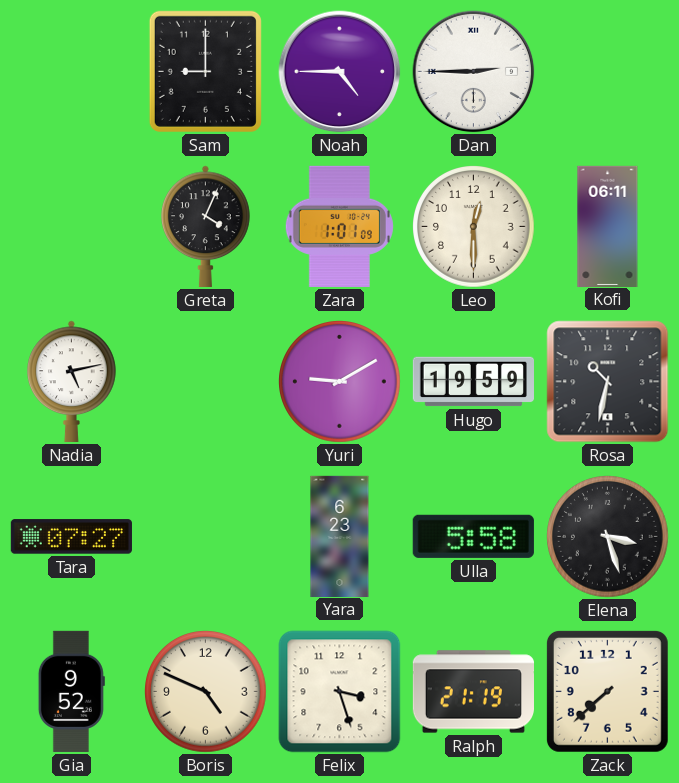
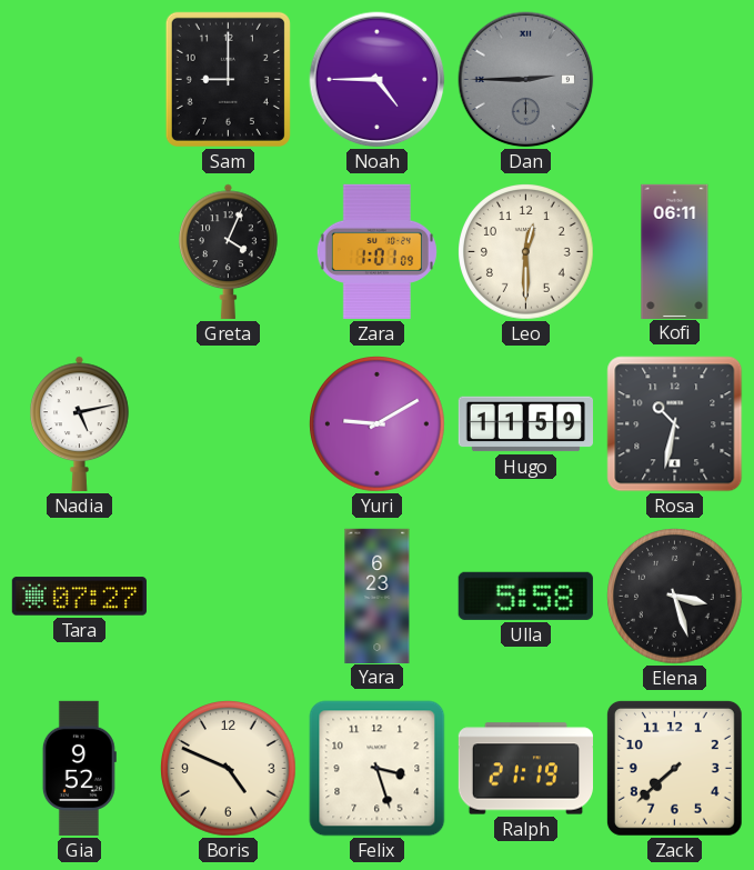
Dan dial: white -> grey (526, 80)
Hugo: 19:59 -> 11:59 (525, 424)
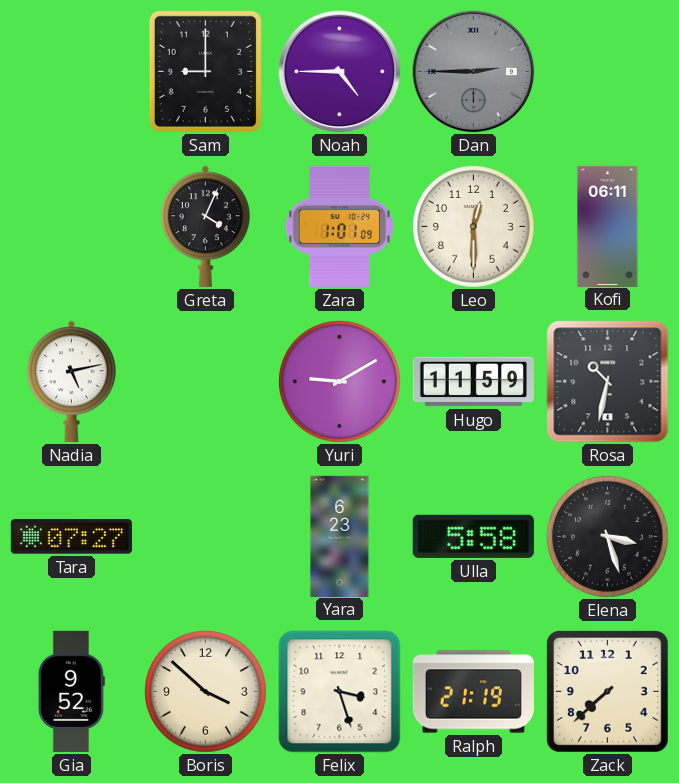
Boris: 4:49 -> 3:52 (206, 692)
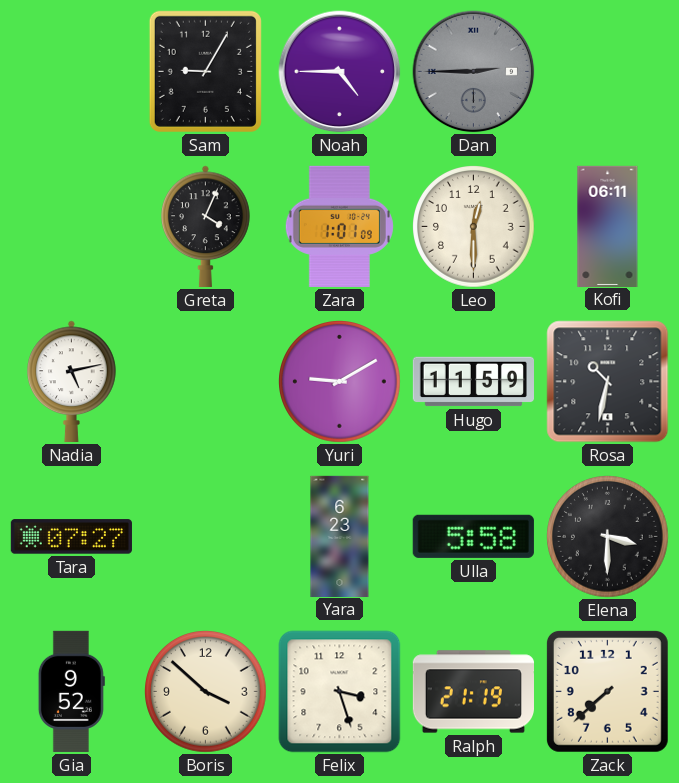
Sam: 9:00 -> 9:05 (205, 71)
Elena: 3:27 -> 3:30 (608, 537)
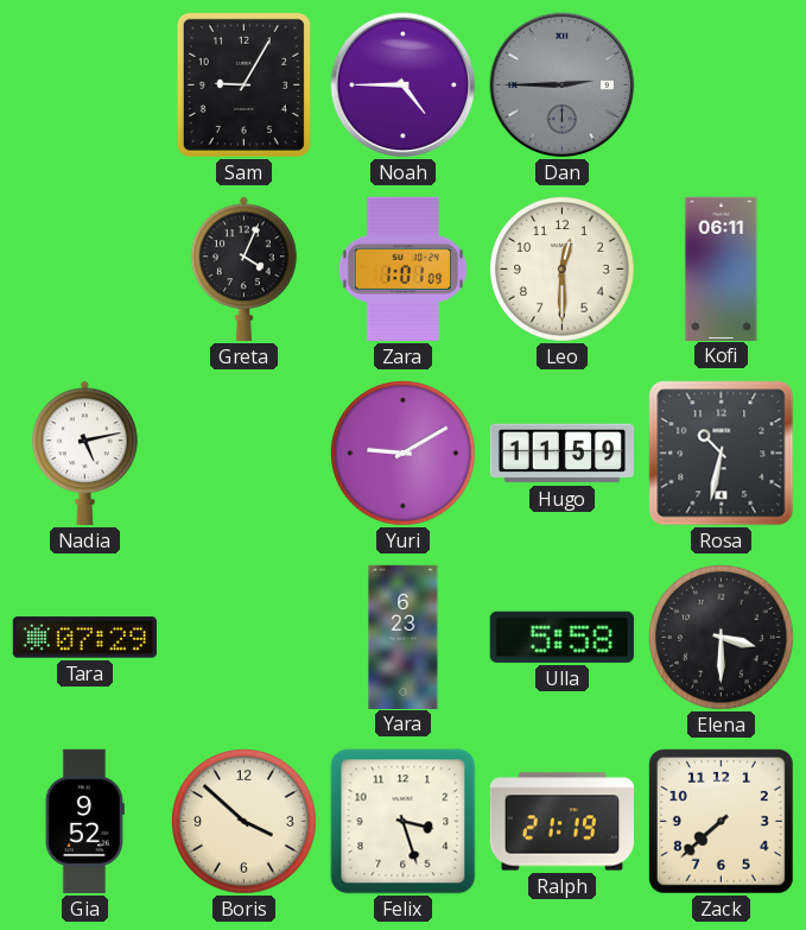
Tara: 07:27 -> 07:29 (84, 638)
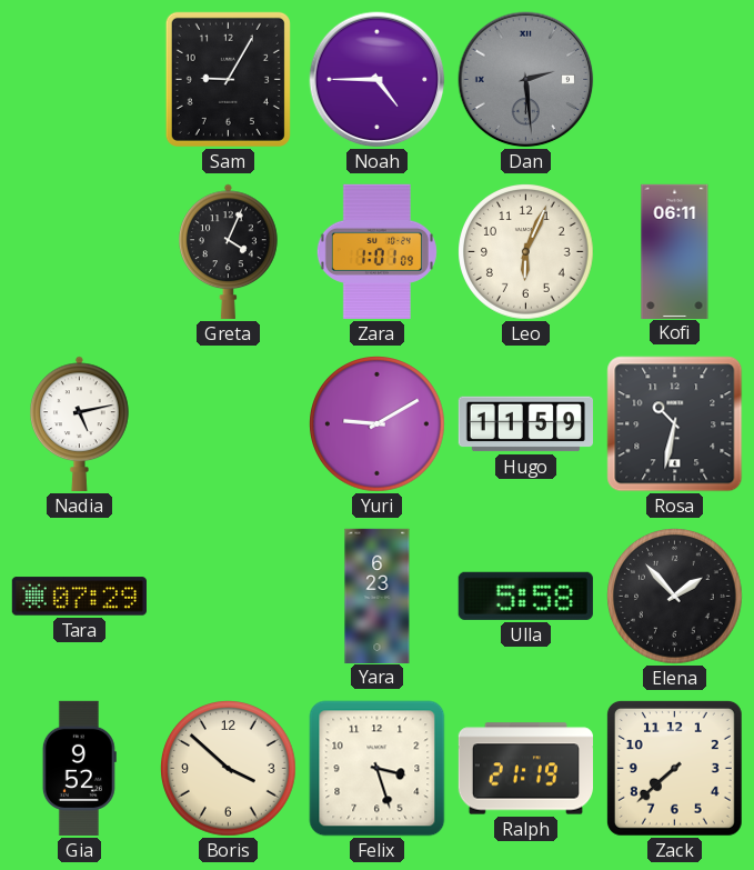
Dan: 2:45 -> 2:29 (526, 80)
Leo: 12:30 -> 6:04 (526, 252)
Elena: 3:30 -> 1:53 (675, 597)
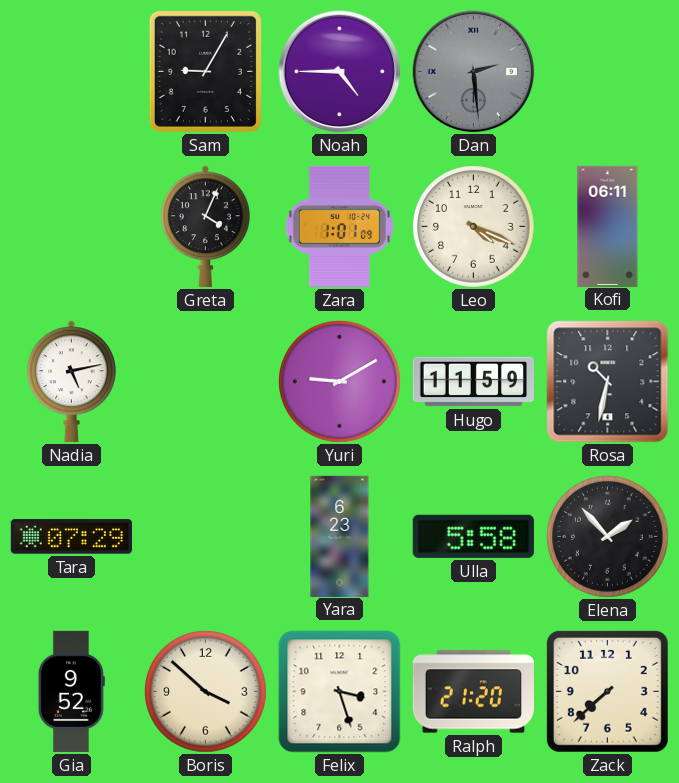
Leo: 6:04 -> 4:19 (474, 227)
Ralph: 21:19 -> 21:20 (473, 692)
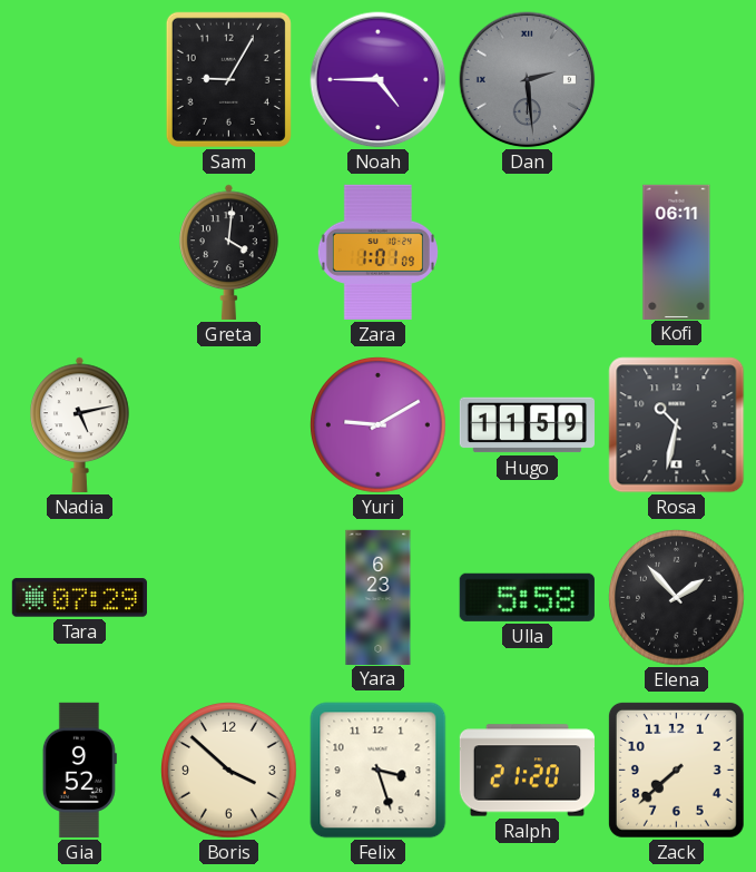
Greta: 4:04 -> 4:01 (229, 252)
Leo: 4:19 -> none (474, 227)
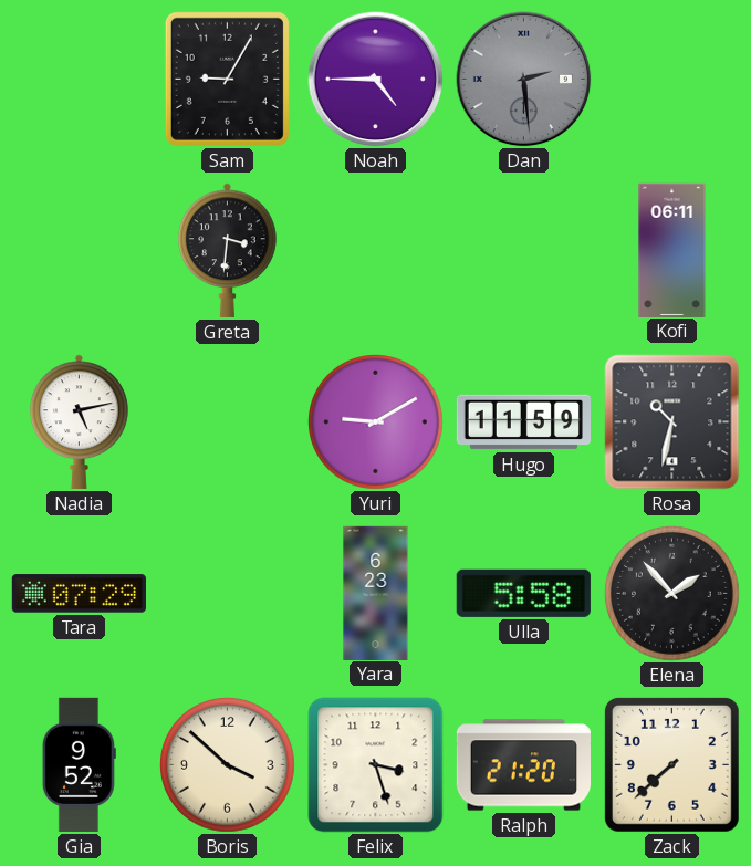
Greta: 4:01 -> 3:31 (228, 250)
Zara: 1:01 -> none (377, 252)
